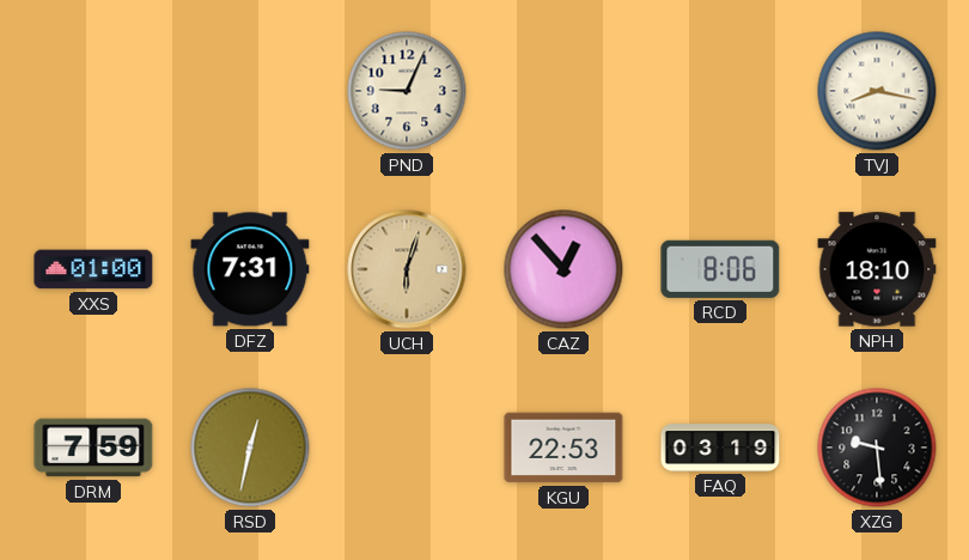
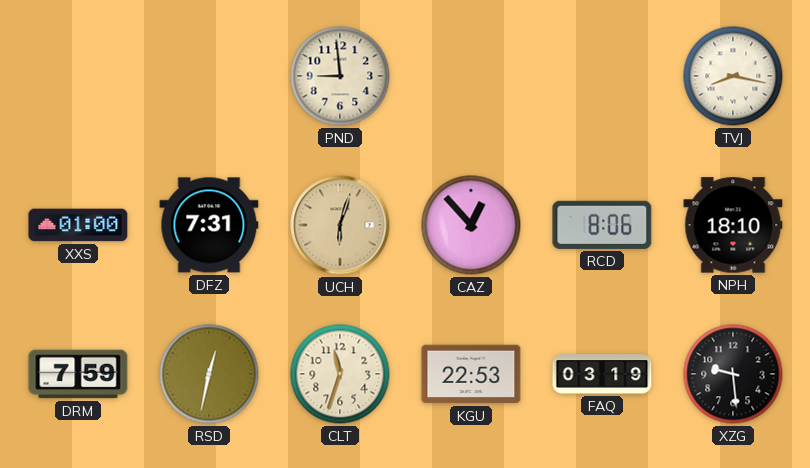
PND: 9:04 -> 8:59 (340, 76)
CLT: none -> 11:33 (340, 374)
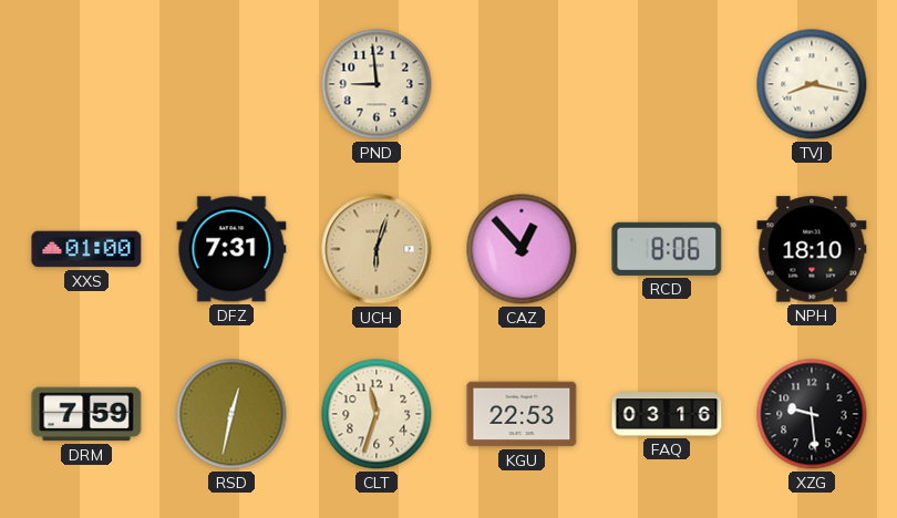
FAQ: 03:19 -> 03:16 (667, 414)
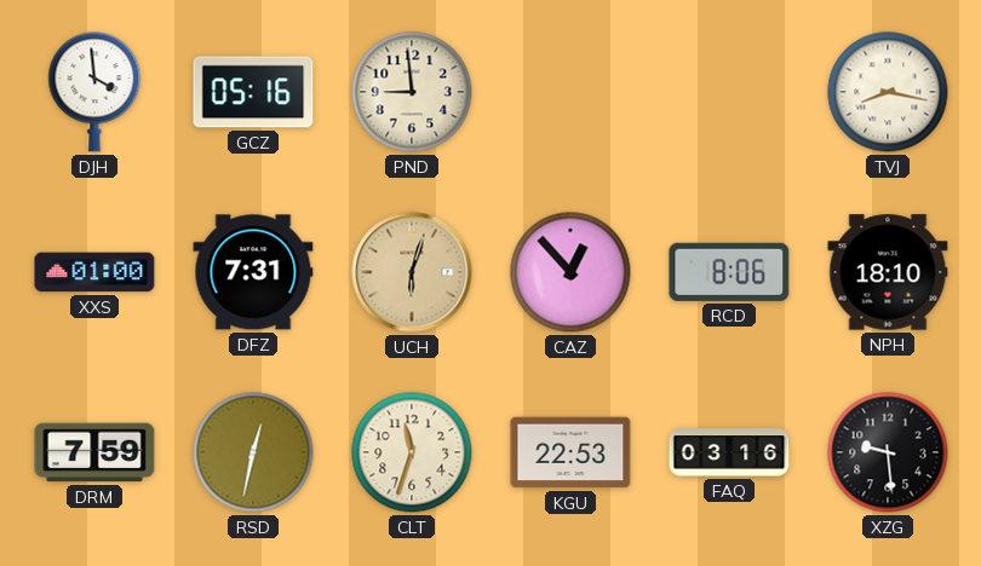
DJH: none -> 3:59 (94, 92)
GCZ: none -> 05:16 (253, 92)
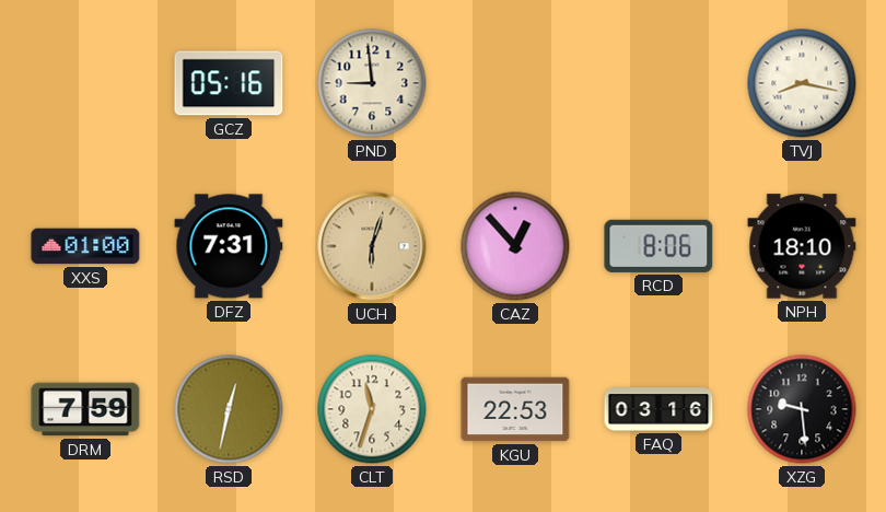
DJH: 3:59 -> none (94, 92)
